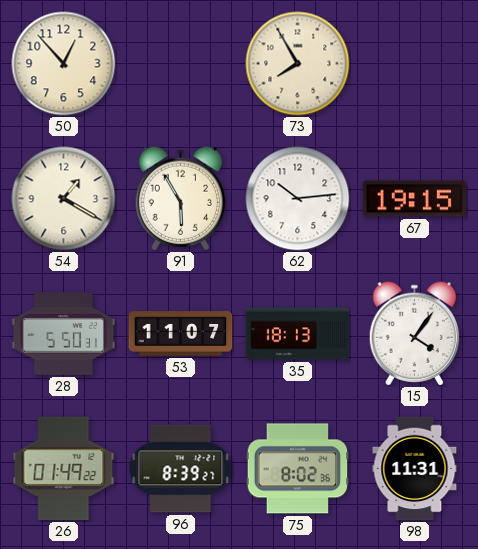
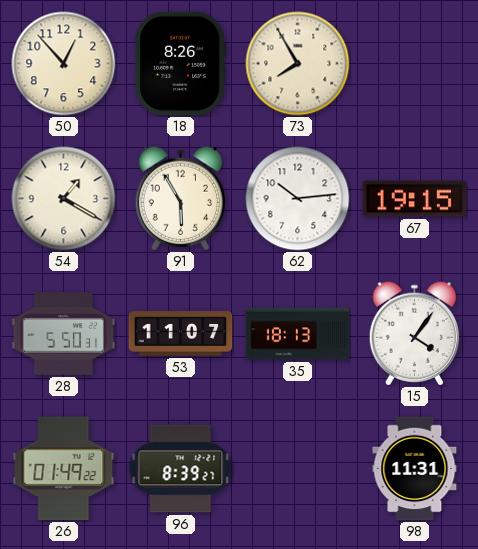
18: none -> 8:26 (181, 64)
75: 8:02 -> none (298, 469)
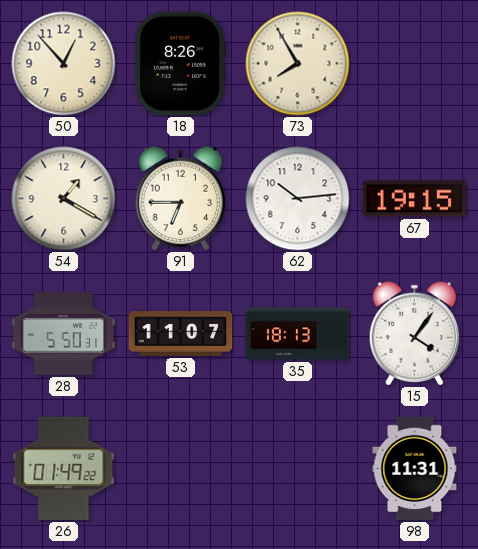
91: 5:55 -> 6:45 (180, 199)
96: 8:39 -> none (181, 469)
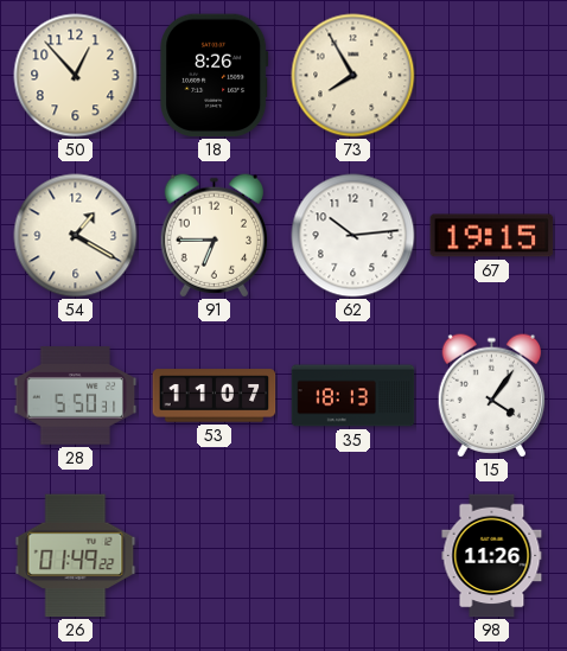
98: 11:31 -> 11:26 (492, 556)
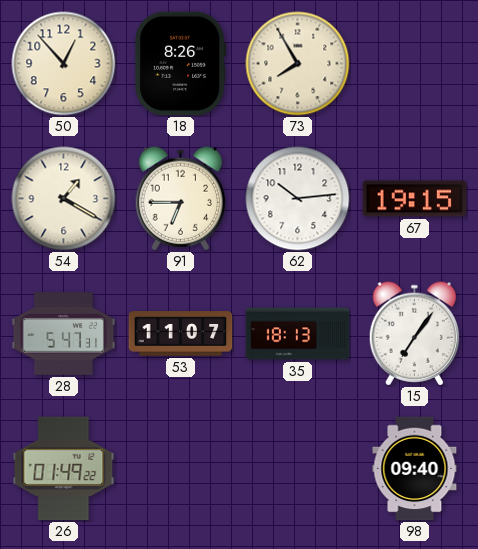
28: 5:50 -> 5:47 (64, 334)
15: 4:06 -> 7:06 (414, 334)
98: 11:26 -> 09:40 (415, 469)
